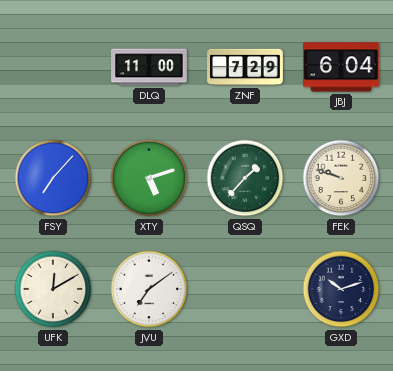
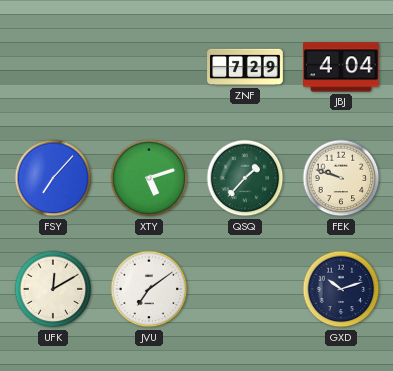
DLQ: 11:00 -> none (149, 67)
JBJ: 6:04 -> 4:04 (342, 67)
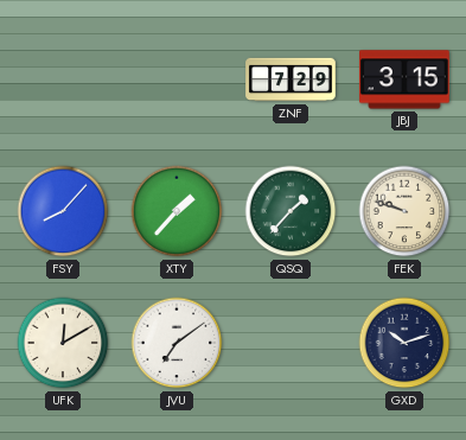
JBJ: 4:04 -> 3:15 (406, 79)
FSY: 7:07 -> 8:07 (63, 211)
XTY: 5:12 -> 1:37 (177, 211)
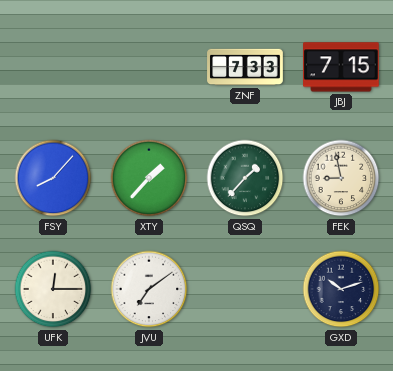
ZNF: 7:29 -> 7:33 (245, 67)
JBJ: 3:15 -> 7:15 (342, 67)
FEK: 9:48 -> 8:58 (341, 178)
UFK: 12:10 -> 12:15 (53, 289)
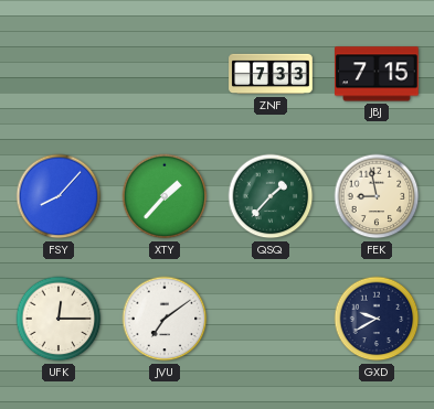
GXD: 10:12 -> 9:40 (377, 319)
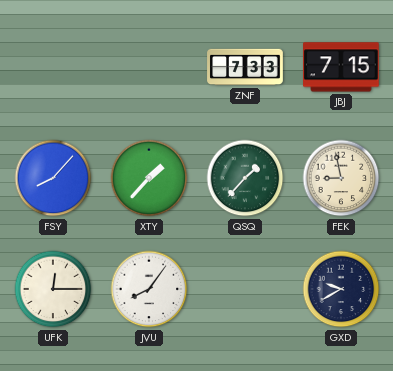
JVU: 7:09 -> 8:06 (149, 289)
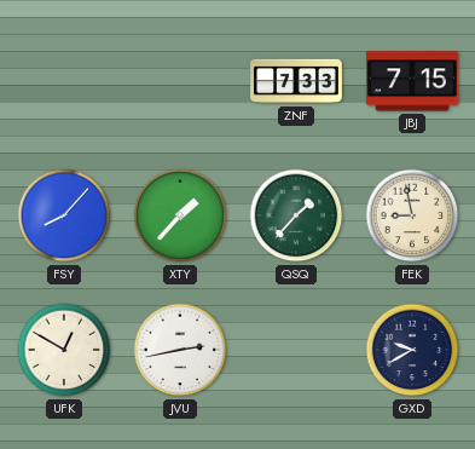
UFK: 12:15 -> 12:50 (64, 350)
JVU: 8:06 -> 2:43 (180, 350)
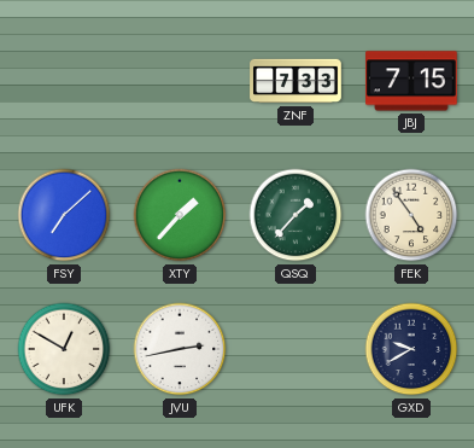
FSY: 8:07 -> 7:08 (64, 215)
FEK: 8:58 -> 4:54 (411, 215)
